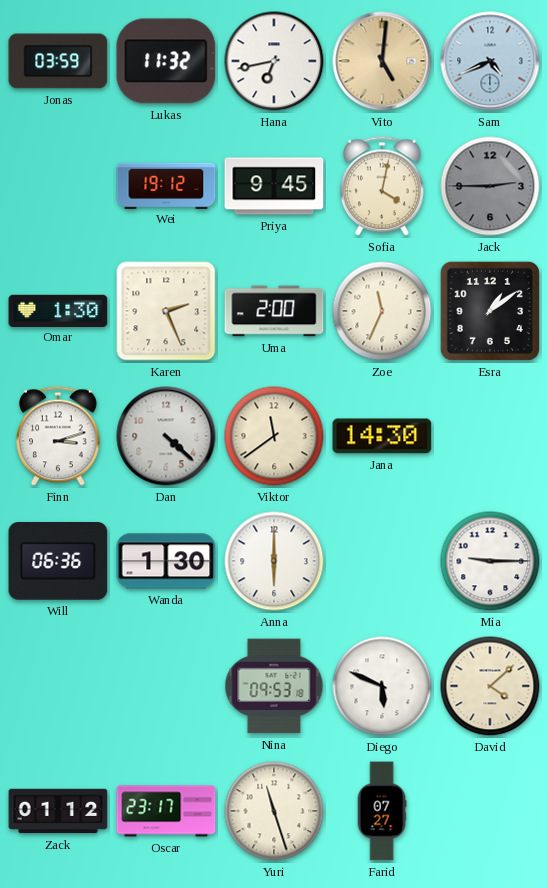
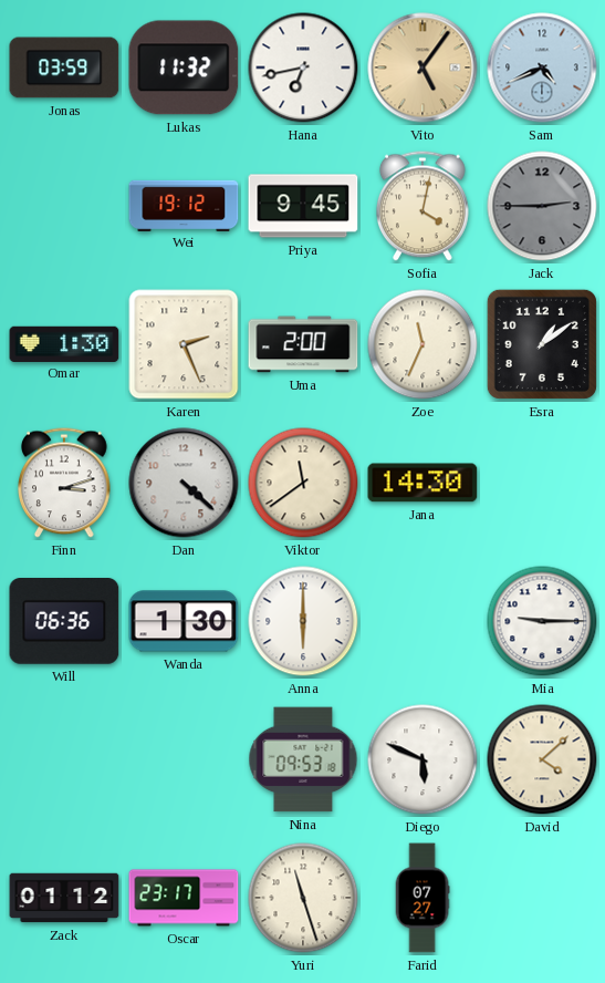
Vito: 5:01 -> 5:06 (423, 68)
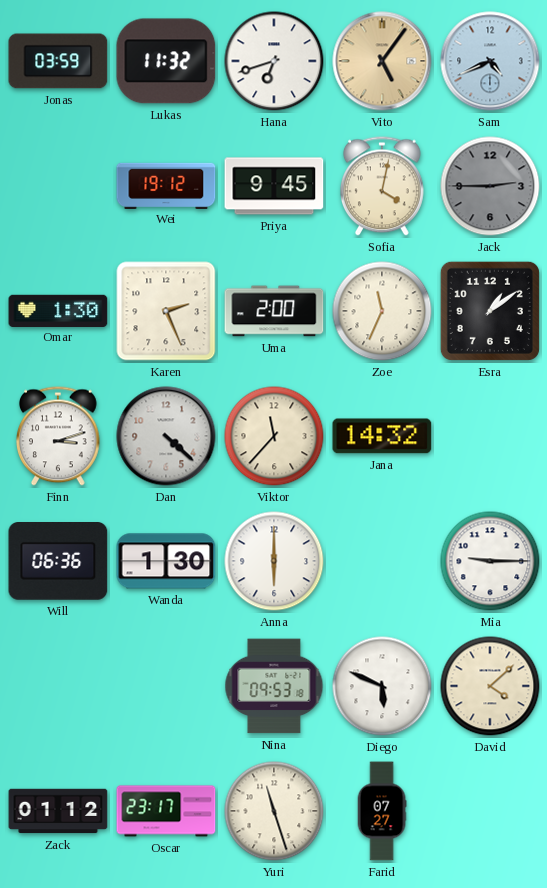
Hana: 6:43 -> 6:42 (274, 61)
Viktor: 11:39 -> 11:37 (274, 436)
Jana: 14:30 -> 14:32 (382, 436)
